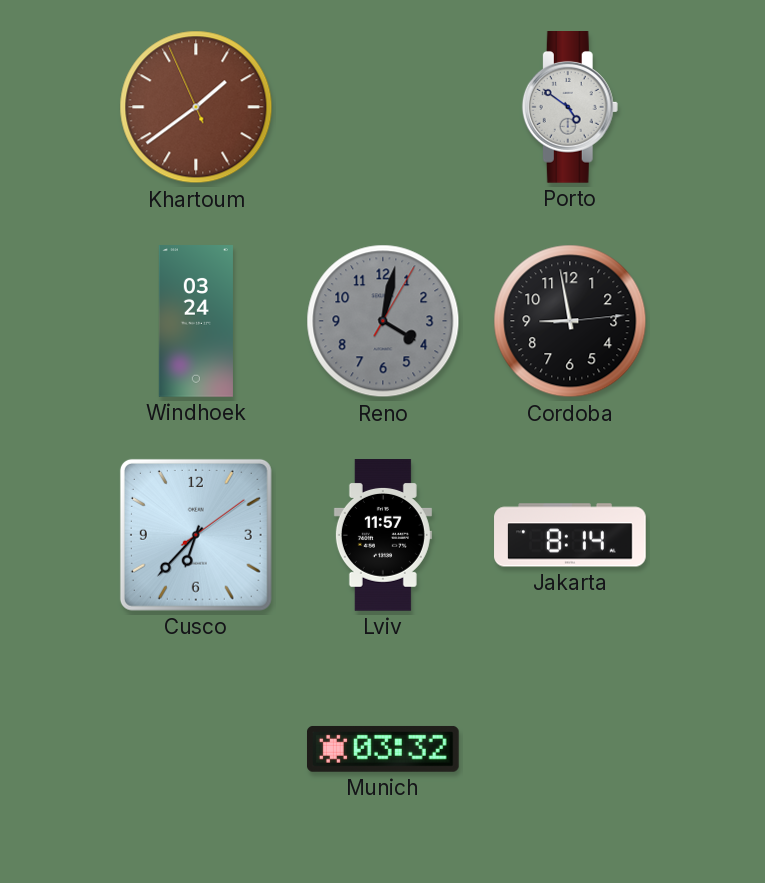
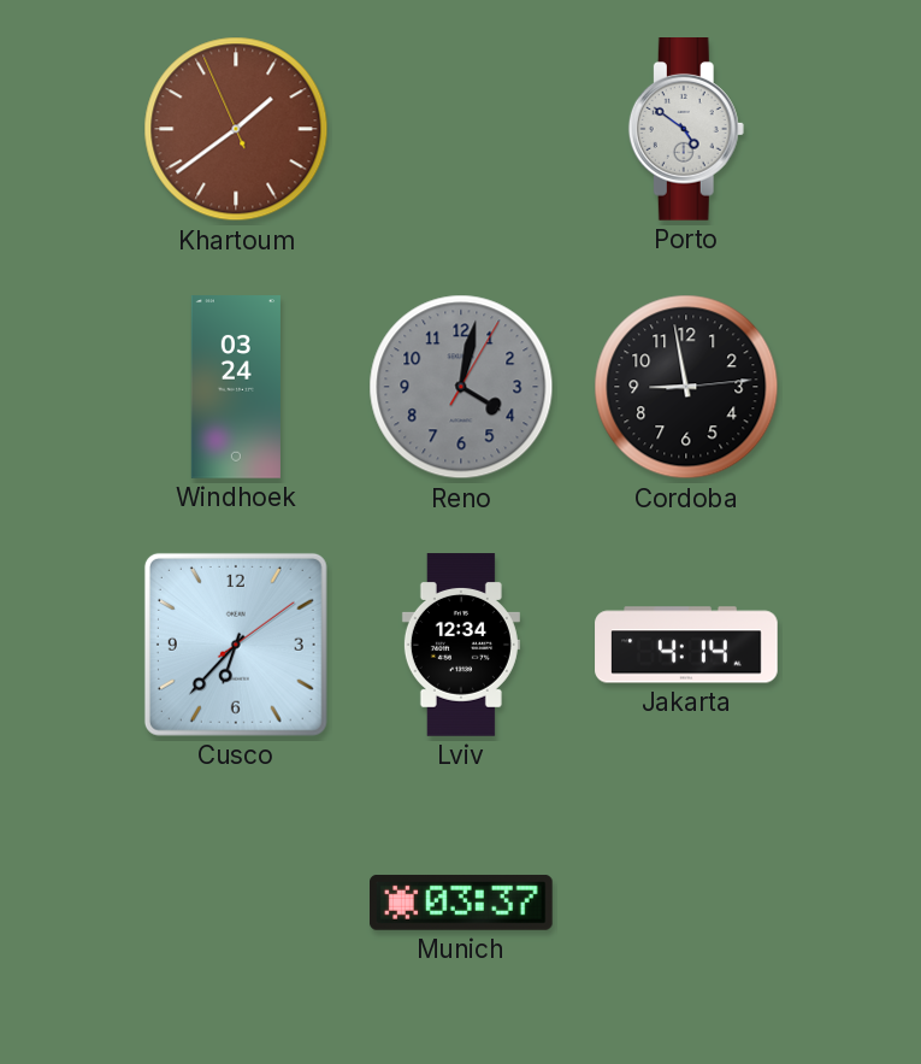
Lviv: 11:57 -> 12:34 (461, 645)
Jakarta: 8:14 -> 4:14 (686, 645)
Munich: 03:32 -> 03:37 (462, 903)
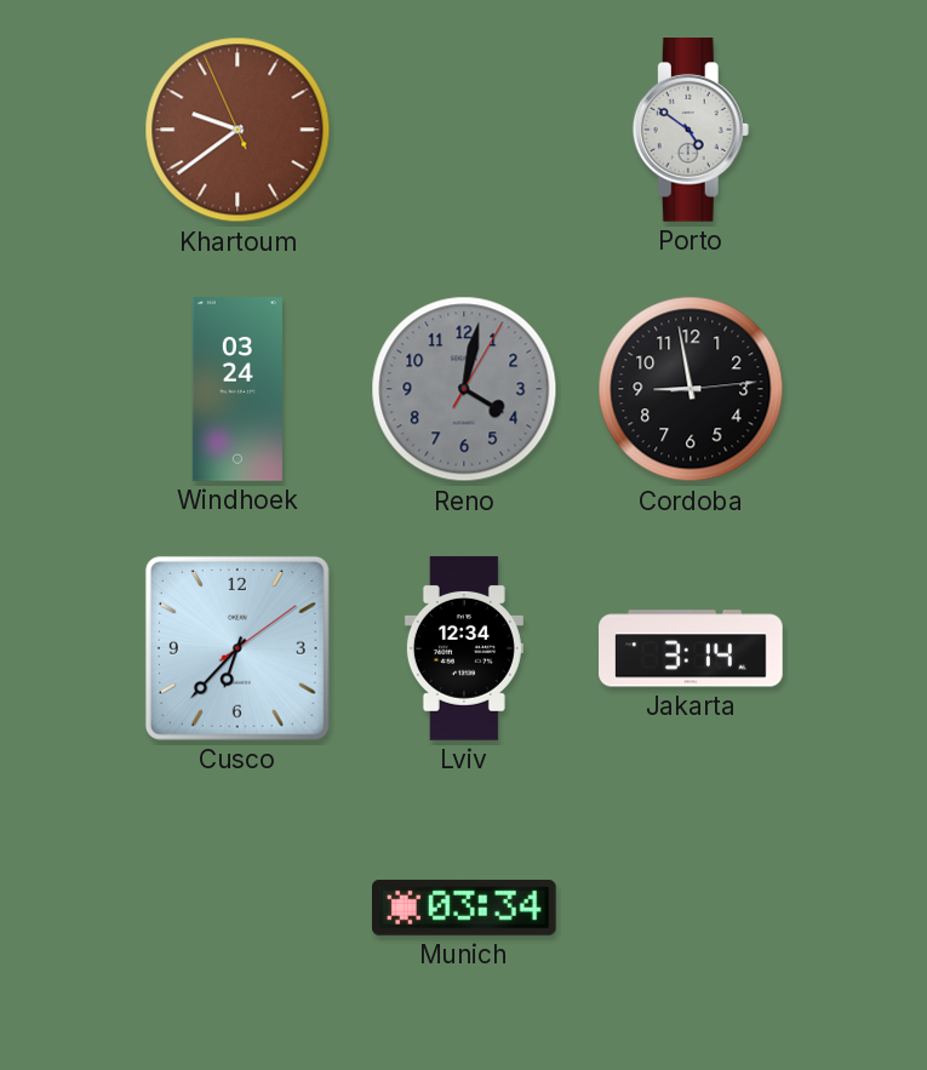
Khartoum: 1:38 -> 9:38 (238, 130)
Jakarta: 4:14 -> 3:14 (691, 648)
Munich: 03:37 -> 03:34 (465, 908)
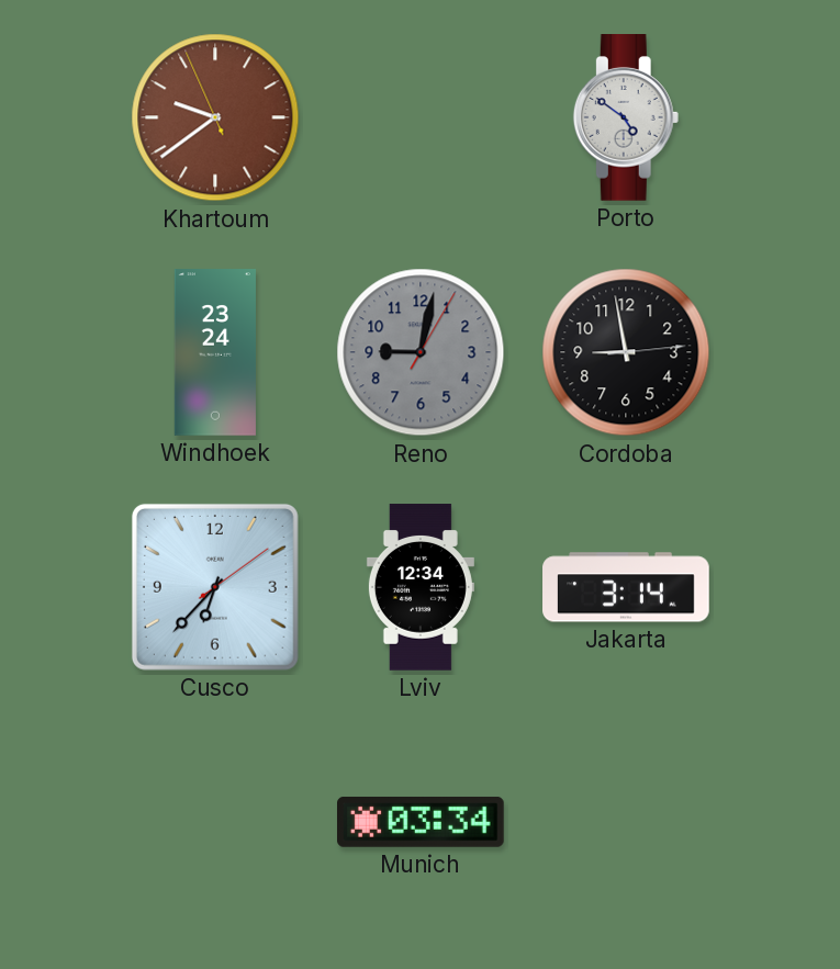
Windhoek: 03:24 -> 23:24 (215, 352)
Reno: 4:02 -> 9:02 (421, 352)
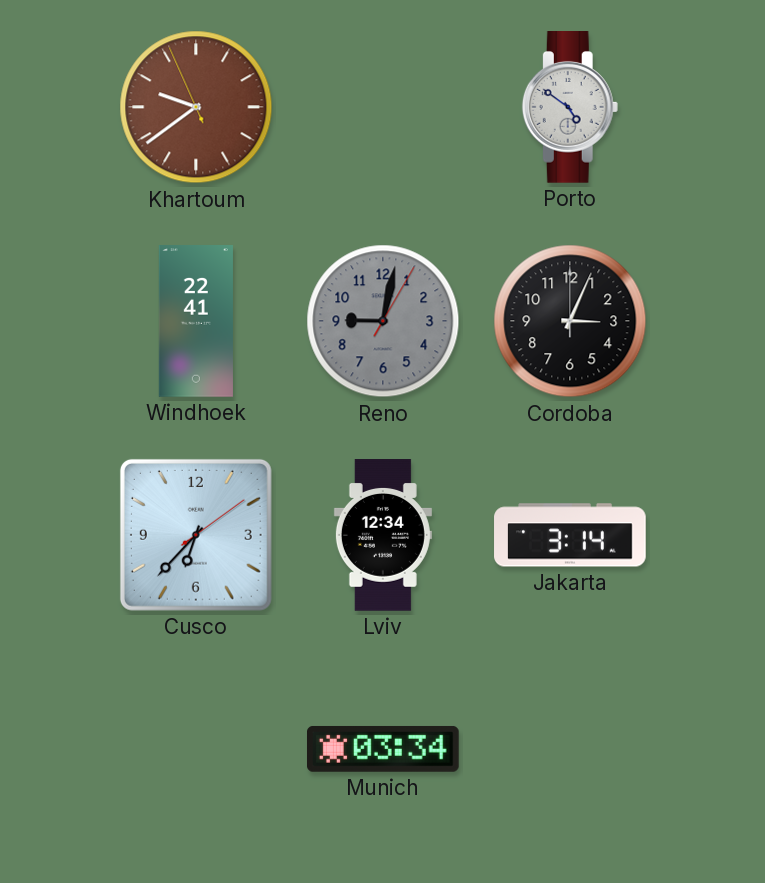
Windhoek: 23:24 -> 22:41 (196, 321)
Cordoba: 8:58 -> 3:04 (570, 321)
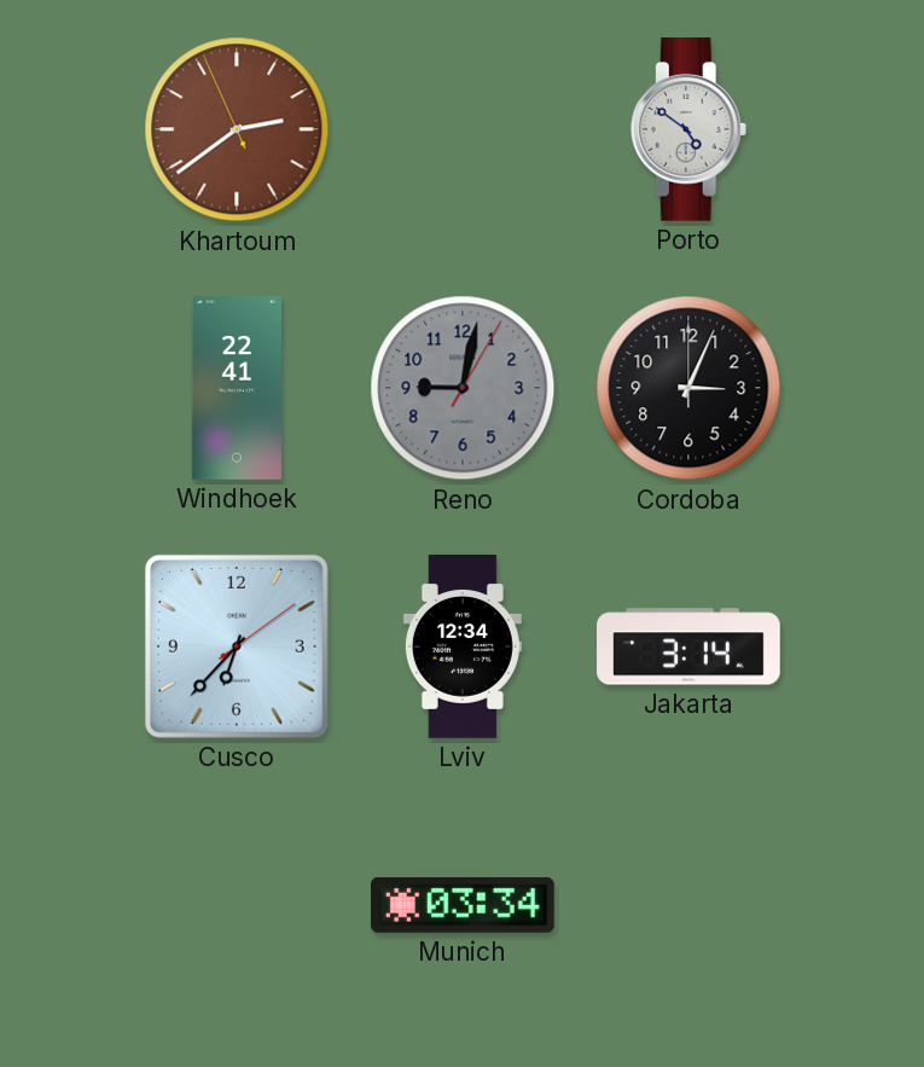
Khartoum: 9:38 -> 2:38 (237, 129)
